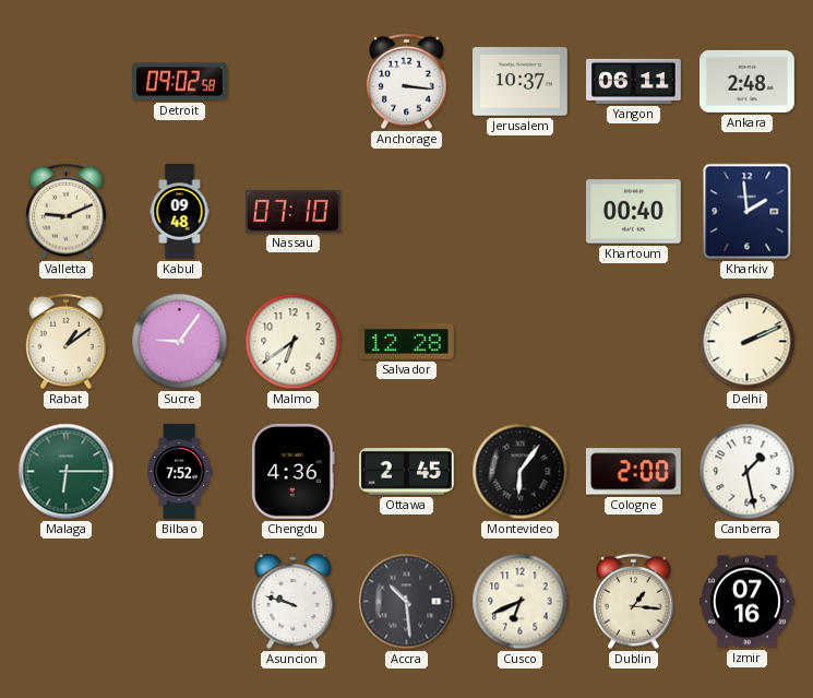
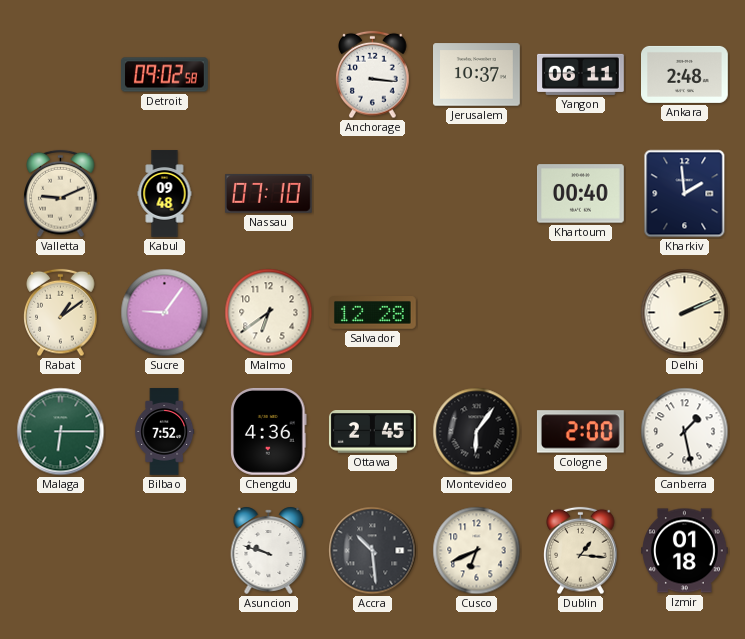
Izmir: 07:16 -> 01:18 (685, 551)
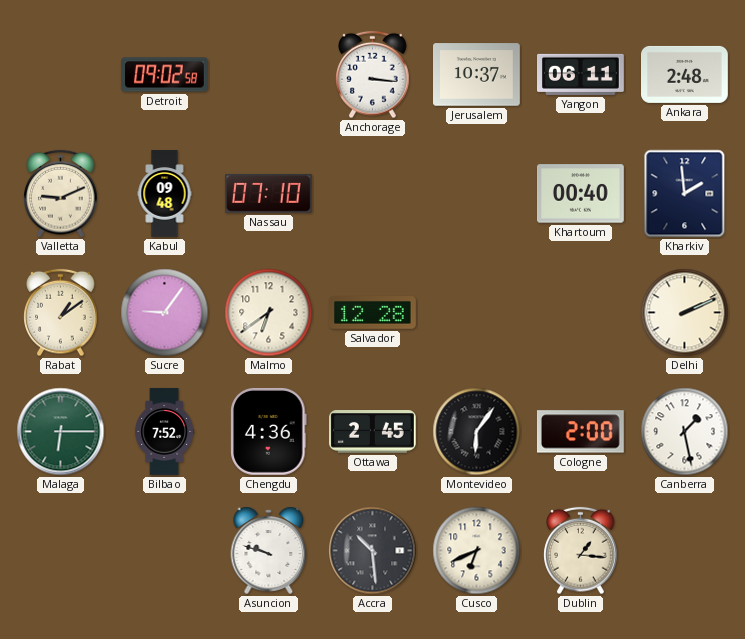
Izmir: 01:18 -> none (685, 551)
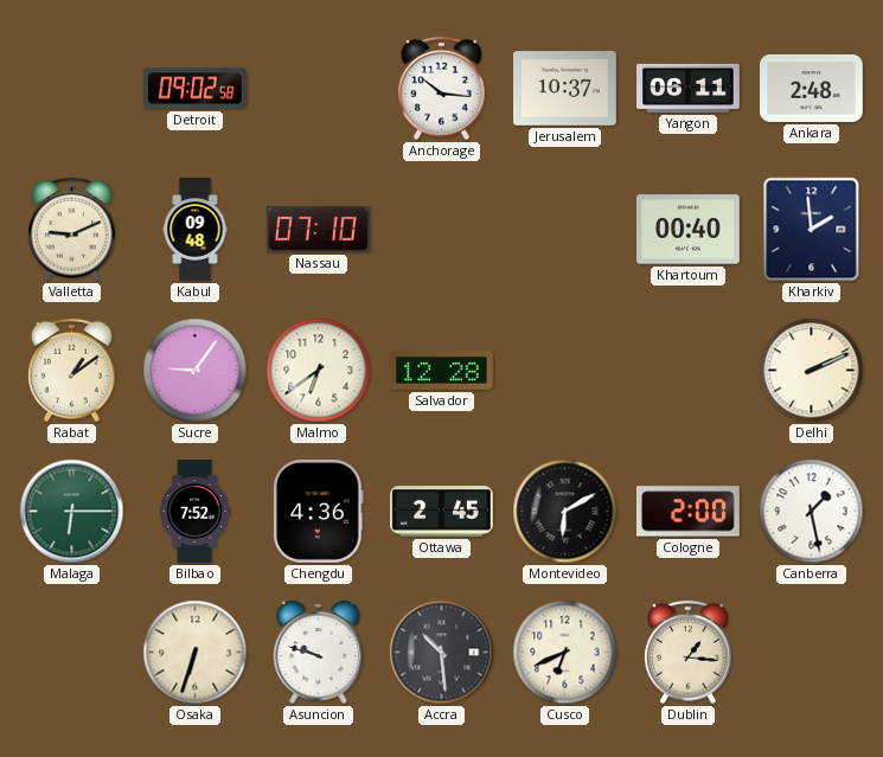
Anchorage: 3:16 -> 10:16 (442, 89)
Montevideo: 6:06 -> 6:10 (565, 512)
Osaka: none -> 6:33 (196, 653)
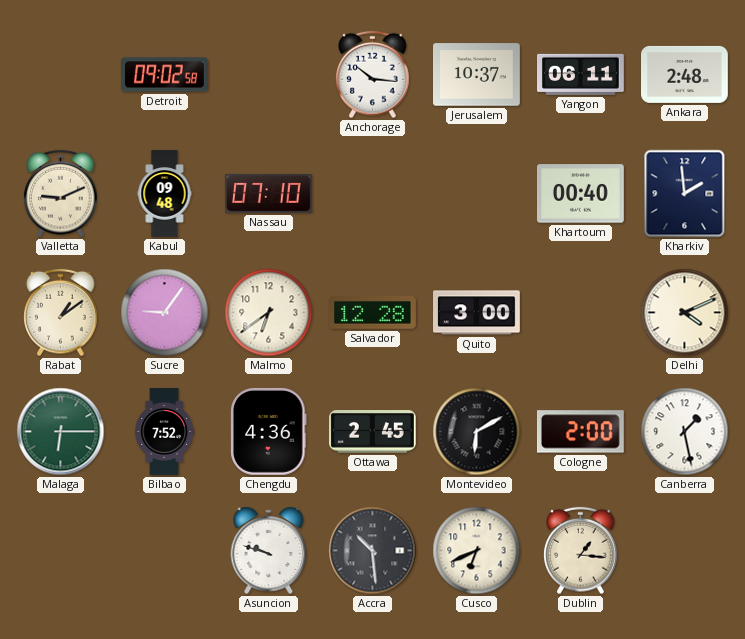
Quito: none -> 3:00 (477, 313)
Delhi: 2:11 -> 4:11 (685, 313)
Osaka: 6:33 -> none (196, 653)
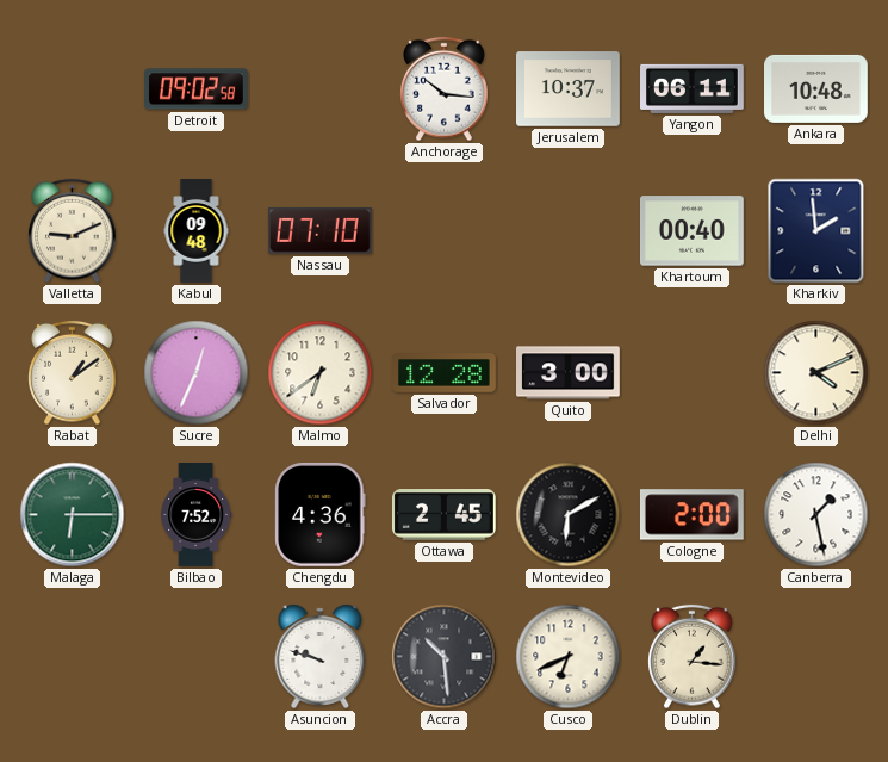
Ankara: 2:48 -> 10:48 (816, 88)
Sucre: 9:06 -> 12:34 (197, 373)
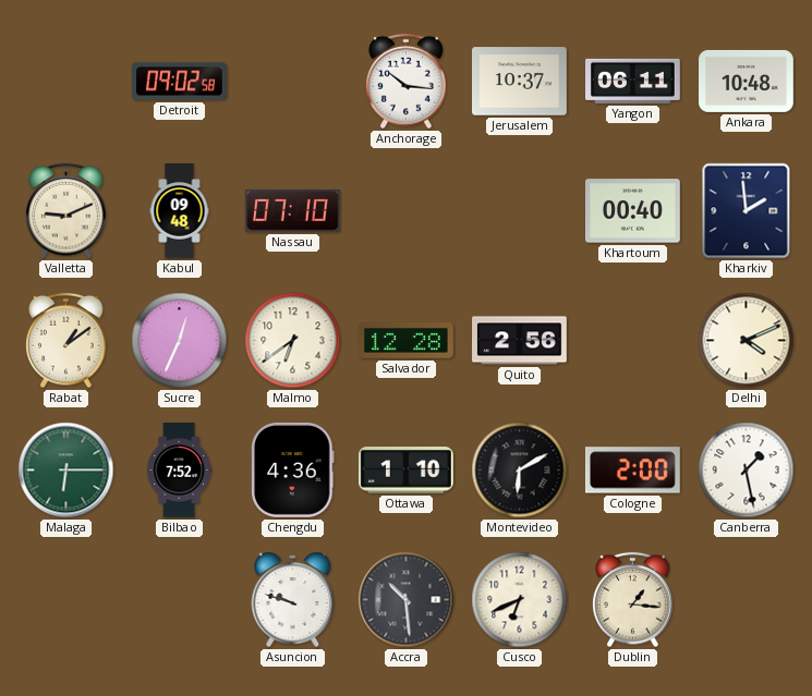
Quito: 3:00 -> 2:56 (520, 341)
Ottawa: 2:45 -> 1:10 (407, 471)
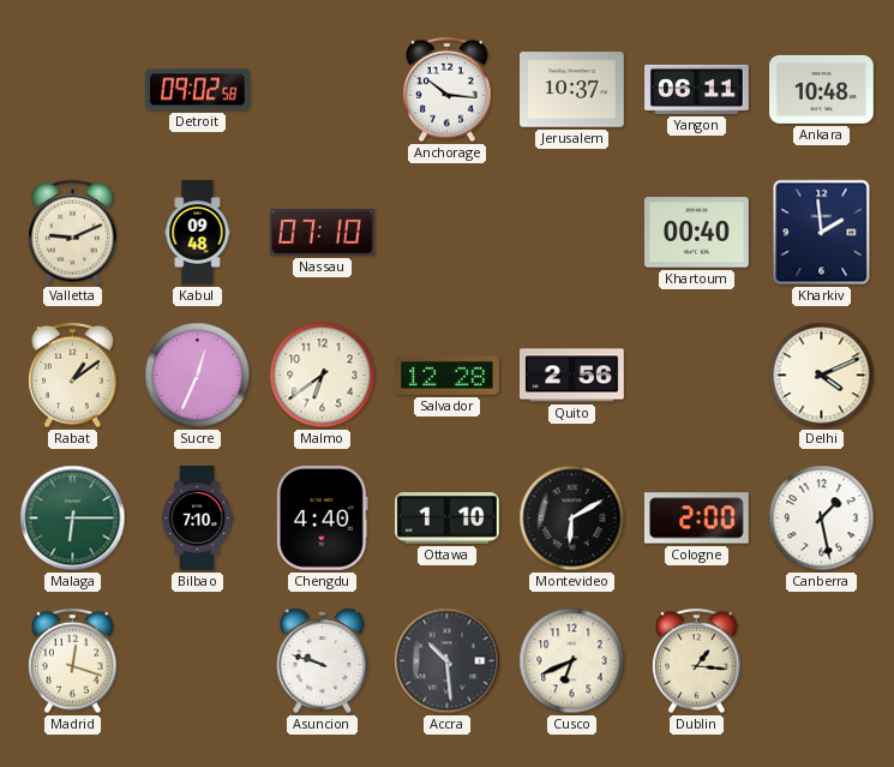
Bilbao: 7:52 -> 7:10 (198, 519)
Chengdu: 4:36 -> 4:40 (323, 517)
Madrid: none -> 12:18 (73, 661)
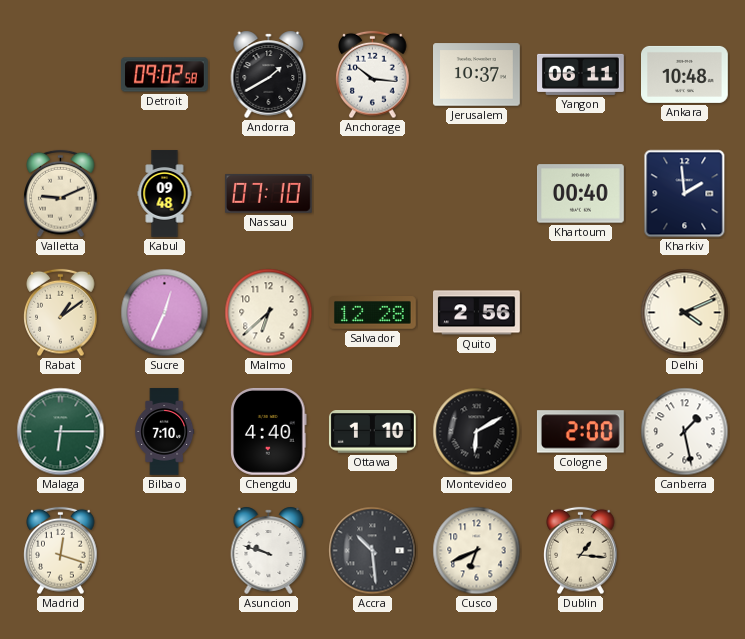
Andorra: none -> 1:40 (269, 74)
Malmo: 6:39 -> 6:38 (269, 313)
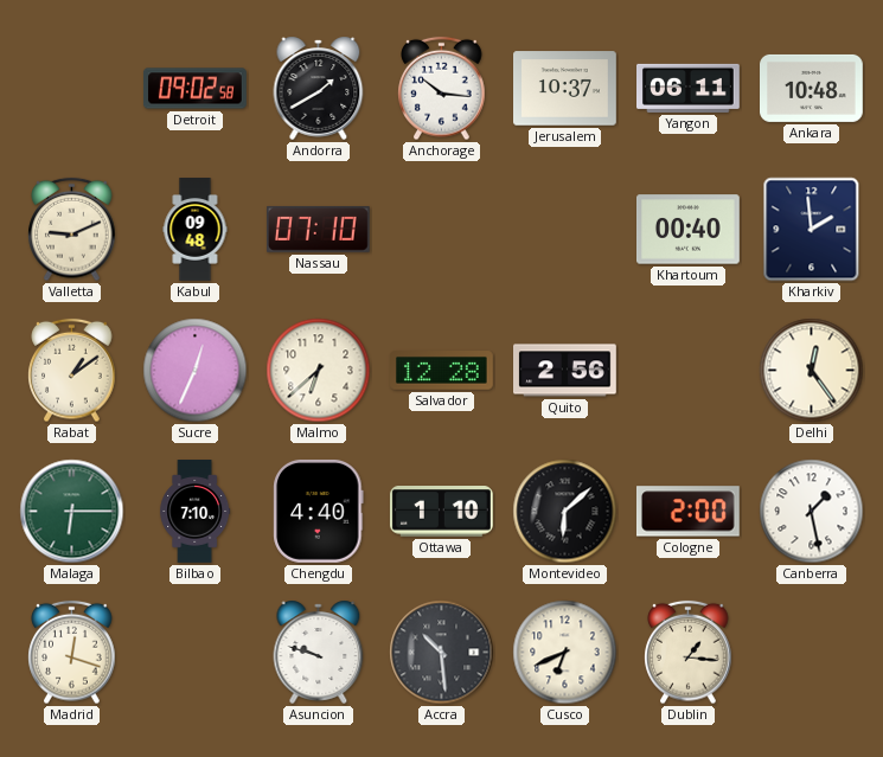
Delhi: 4:11 -> 12:24 (812, 371)
Montevideo: 6:10 -> 6:08 (565, 512)
